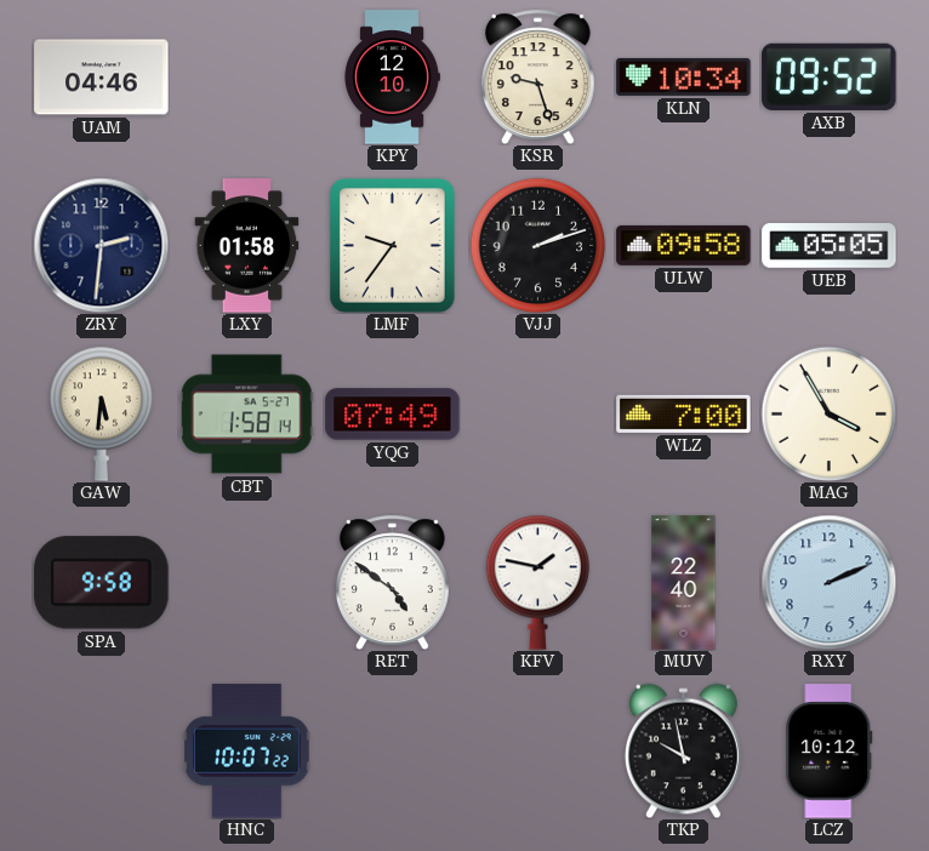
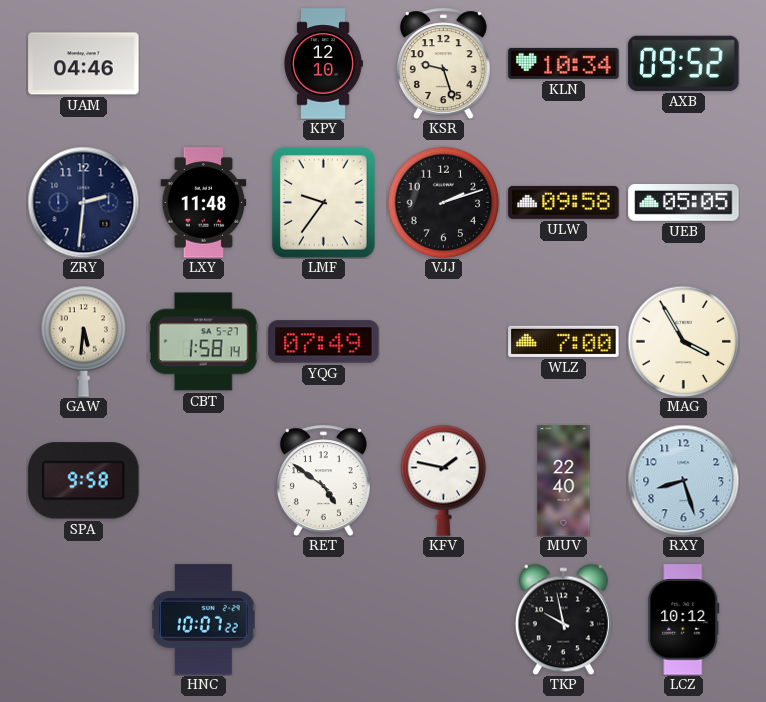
LXY: 01:58 -> 11:48 (204, 203)
RXY: 2:11 -> 8:27 (683, 480)
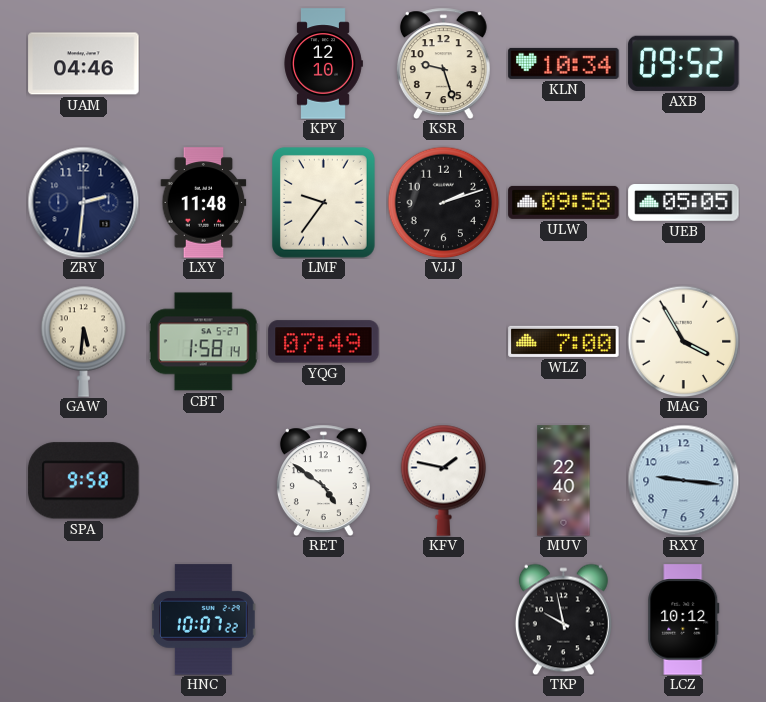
RXY: 8:27 -> 9:16 (683, 480)
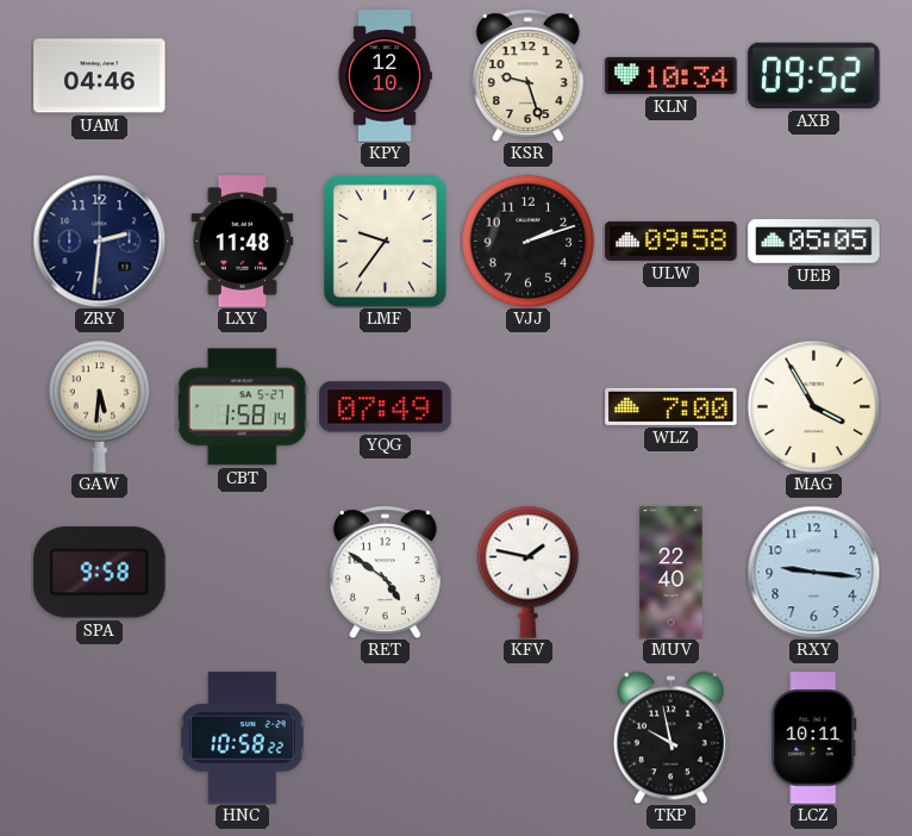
HNC: 10:07 -> 10:58 (243, 738)
LCZ: 10:12 -> 10:11 (814, 738)
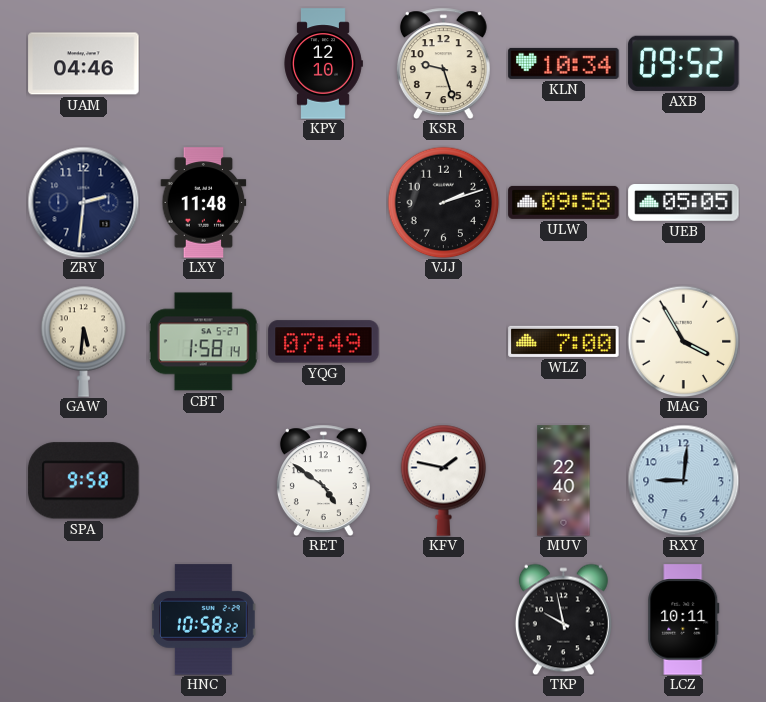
LMF: 9:36 -> none (385, 241)
RXY: 9:16 -> 9:01 (683, 480)
